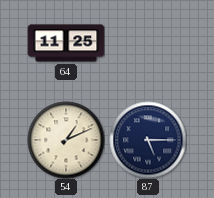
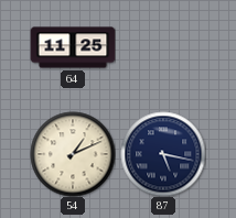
87: 5:15 -> 5:17 (163, 154)
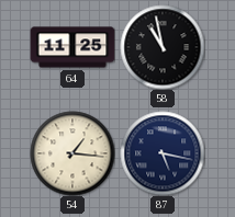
58: none -> 10:58 (163, 47)
54: 1:11 -> 1:16 (72, 153)
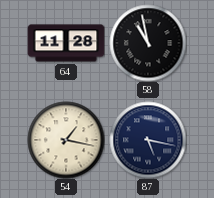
64: 11:25 -> 11:28 (66, 43)
54: 1:16 -> 1:17 (66, 140)
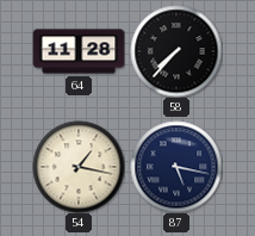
58: 10:58 -> 7:37 (176, 51)
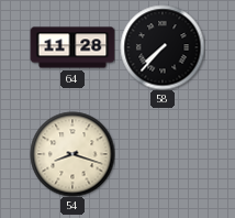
54: 1:17 -> 8:18 (72, 154)
87: 5:17 -> none (176, 167)
